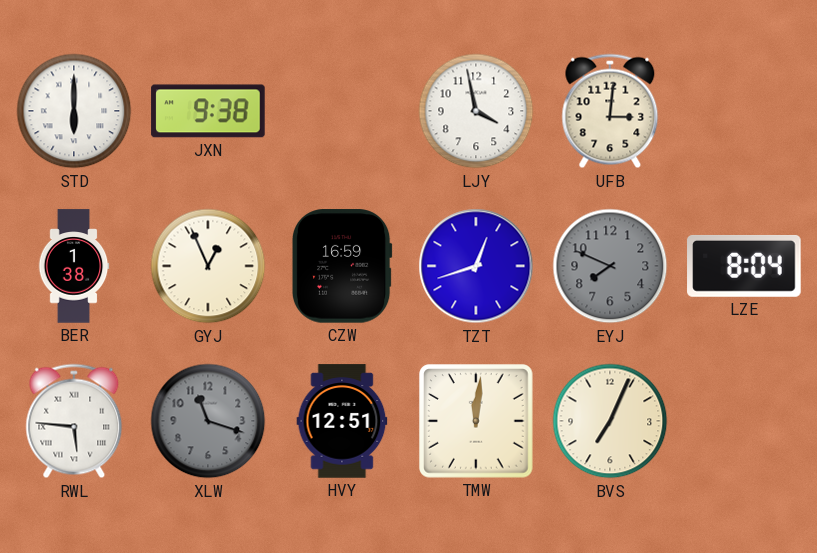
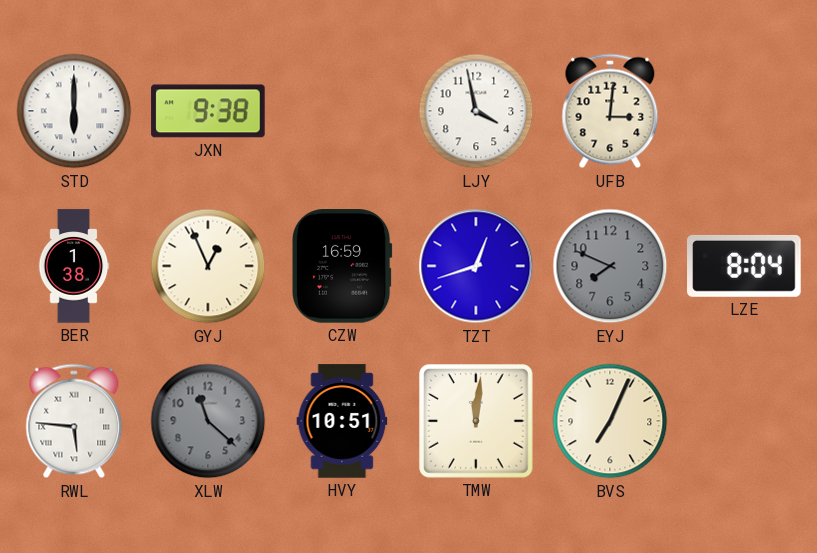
XLW: 11:18 -> 11:22 (208, 421)
HVY: 12:51 -> 10:51 (342, 421)
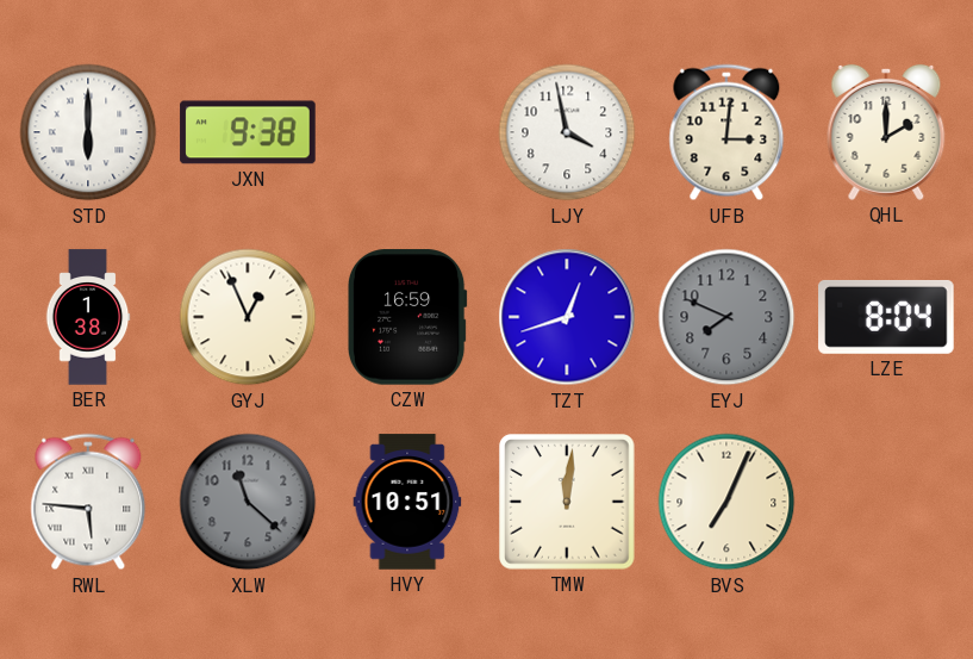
QHL: none -> 2:00 (886, 132)
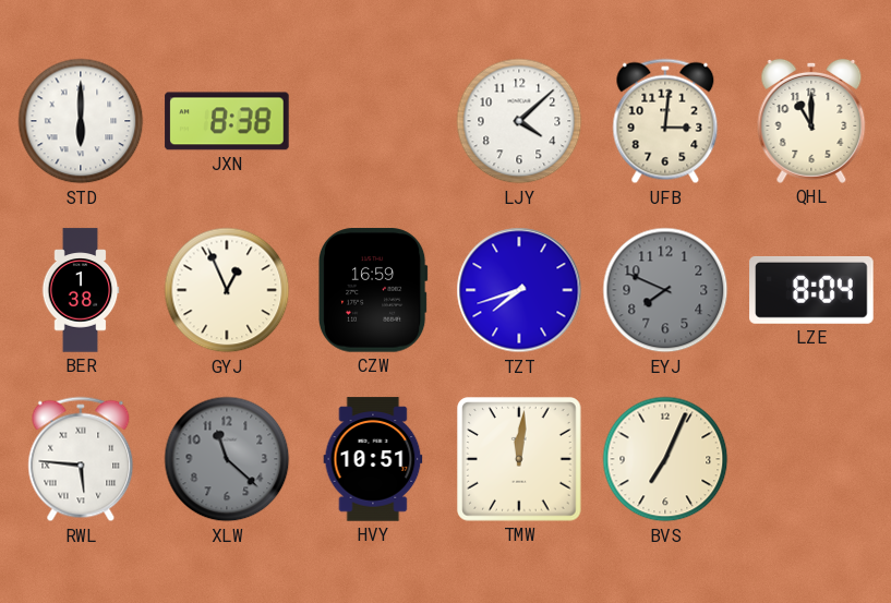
JXN: 9:38 -> 8:38 (227, 121)
LJY: 3:58 -> 4:08 (519, 121)
QHL: 2:00 -> 11:00 (811, 121)
TZT: 12:42 -> 7:42 (519, 290)
